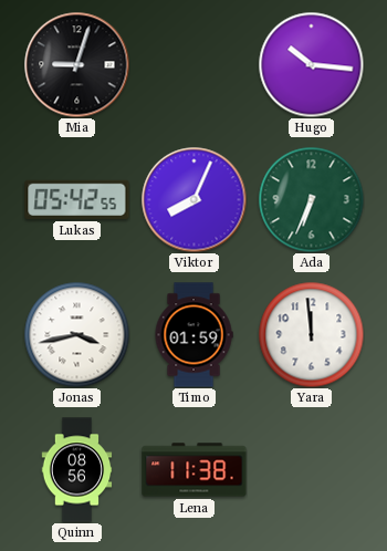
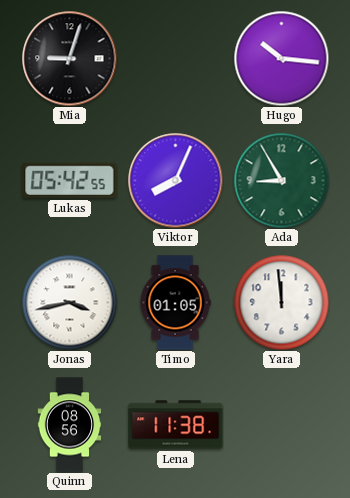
Ada: 6:34 -> 8:55 (281, 180)
Timo: 01:59 -> 01:05 (175, 303)
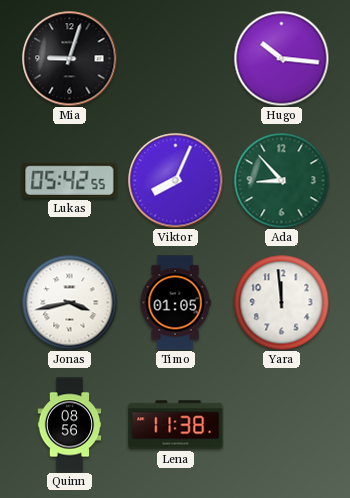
Ada: 8:55 -> 8:53 (281, 180)
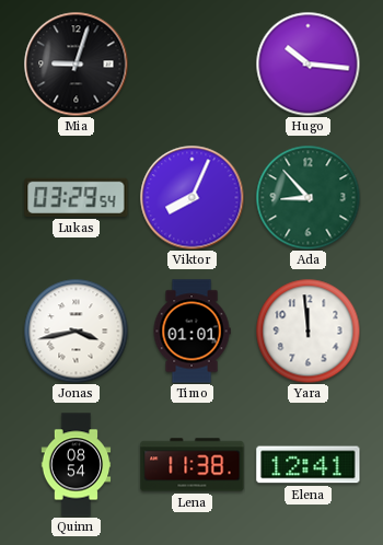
Lukas: 05:42 -> 03:29 (77, 197)
Timo: 01:05 -> 01:01 (191, 332)
Quinn: 08:56 -> 08:54 (77, 465)
Elena: none -> 12:41 (309, 465)
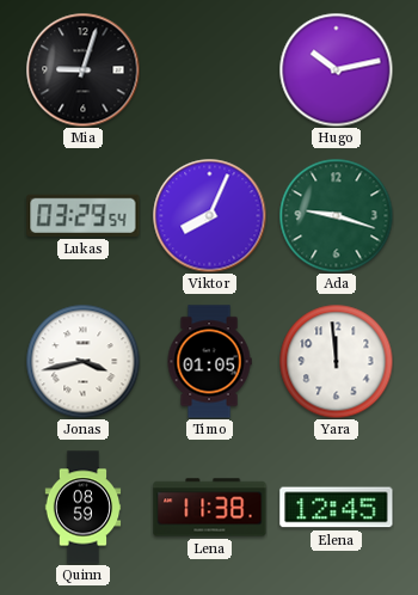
Hugo: 10:16 -> 10:13 (336, 69)
Ada: 8:53 -> 9:18 (336, 215)
Timo: 01:01 -> 01:05 (209, 362)
Quinn: 08:54 -> 08:59 (84, 508)
Elena: 12:41 -> 12:45 (337, 508)
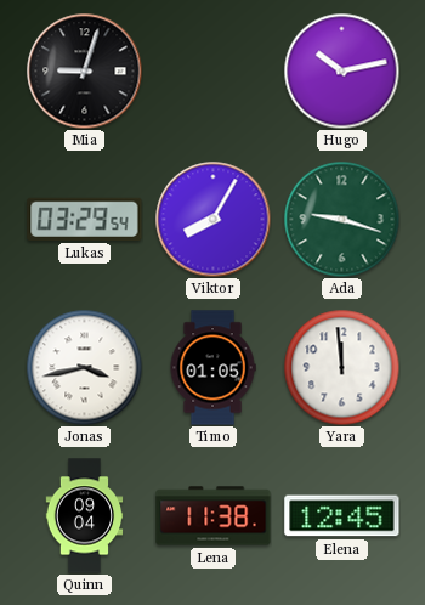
Viktor: 8:04 -> 8:05 (212, 219)
Quinn: 08:59 -> 09:04 (85, 516)
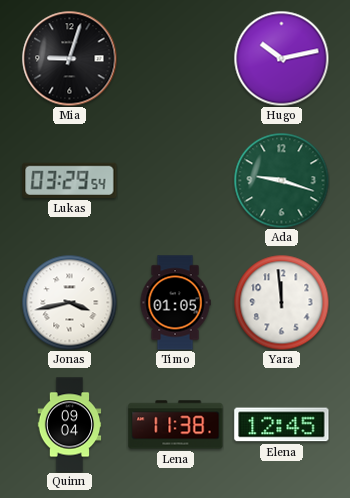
Viktor: 8:05 -> none (212, 219)
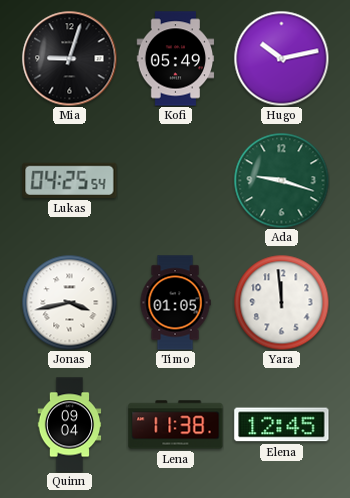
Kofi: none -> 05:49 (176, 59)
Lukas: 03:29 -> 04:25 (70, 180)
